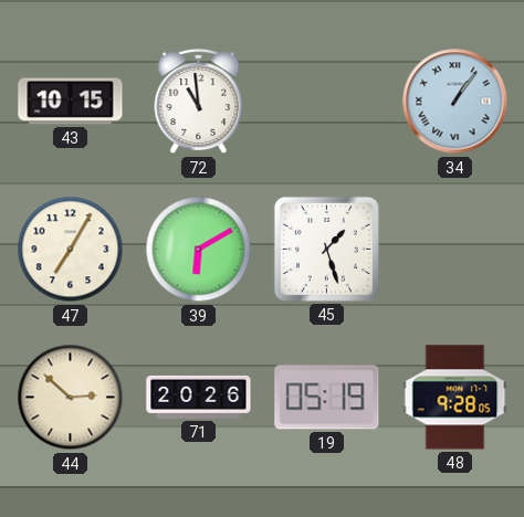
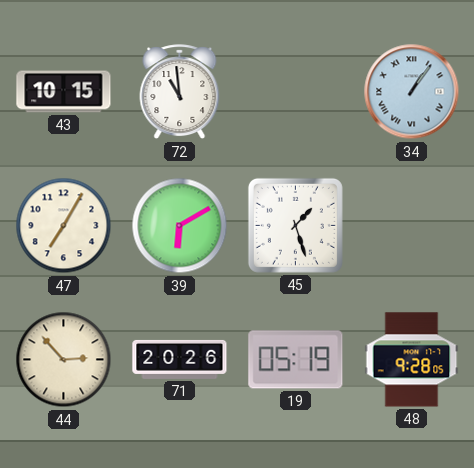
44: 2:52 -> 2:53 (64, 360)
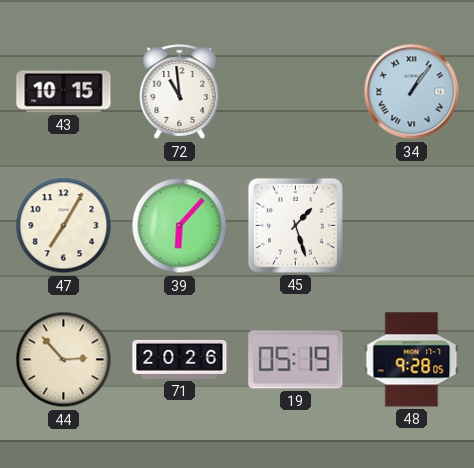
39: 6:10 -> 6:07 (180, 226)
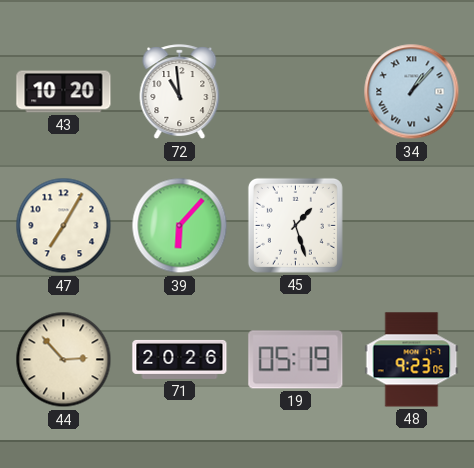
43: 10:15 -> 10:20 (64, 92)
34: 1:06 -> 1:07 (412, 92)
48: 9:28 -> 9:23 (412, 360)
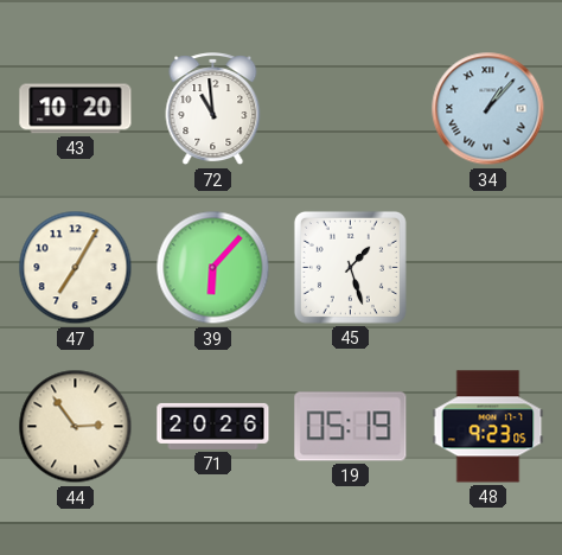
44: 2:53 -> 2:54 (76, 427)
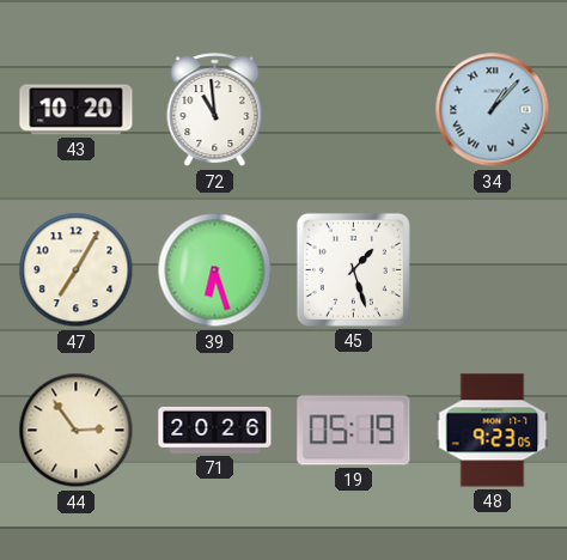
39: 6:07 -> 6:27 (215, 270)
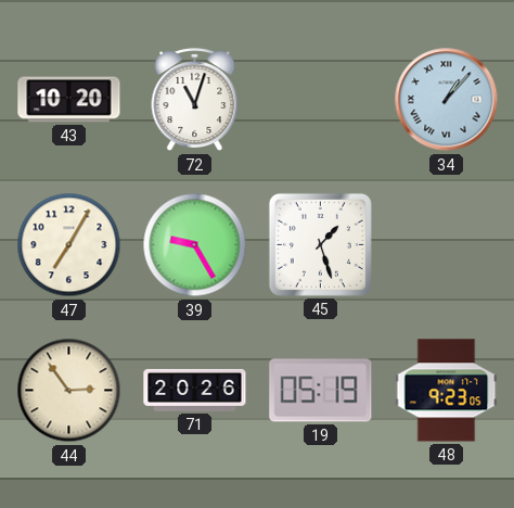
72: 10:59 -> 11:03 (195, 100)
39: 6:27 -> 9:25 (195, 245)
